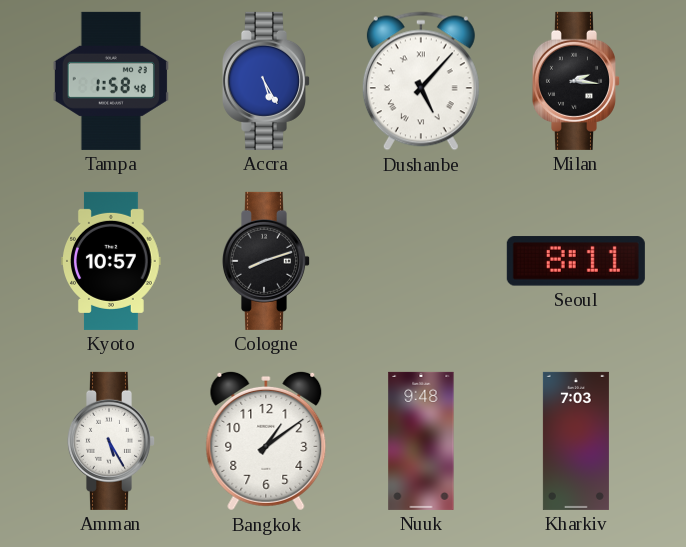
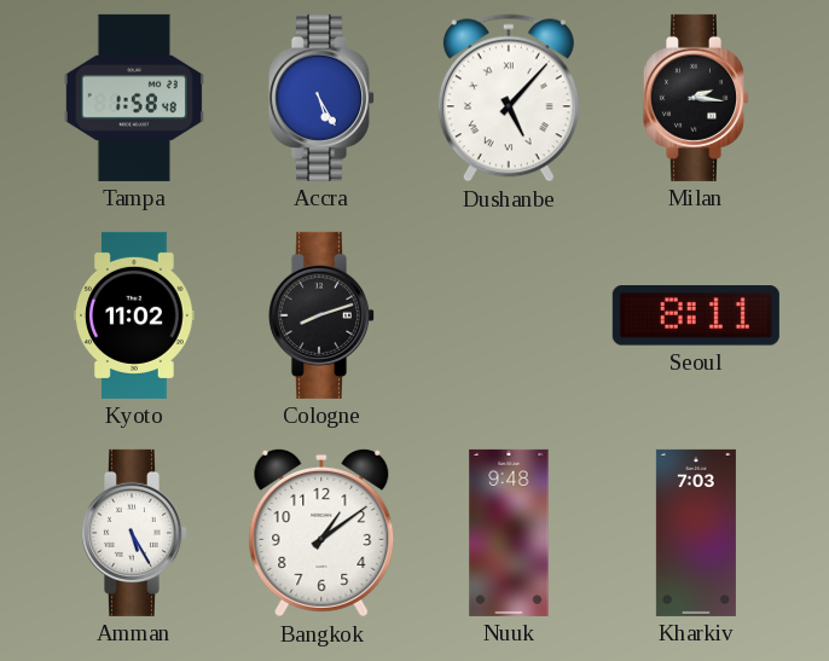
Kyoto: 10:57 -> 11:02 (135, 315)
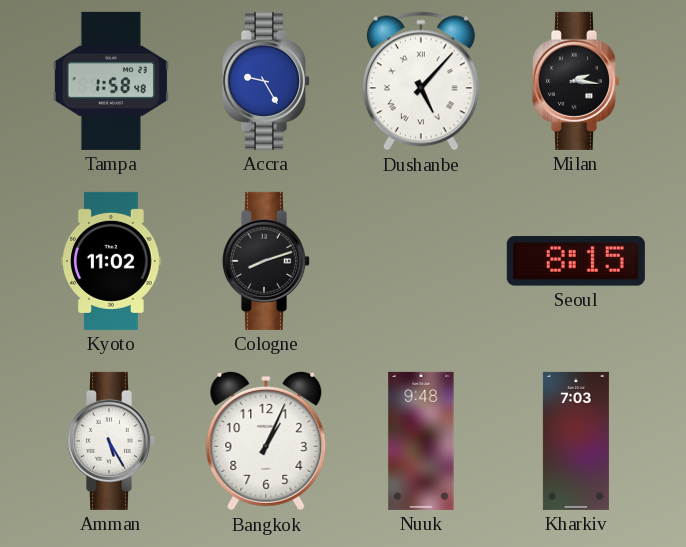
Accra: 5:25 -> 9:25 (265, 81)
Seoul: 8:11 -> 8:15 (576, 261)
Bangkok: 1:09 -> 1:04 (266, 441)
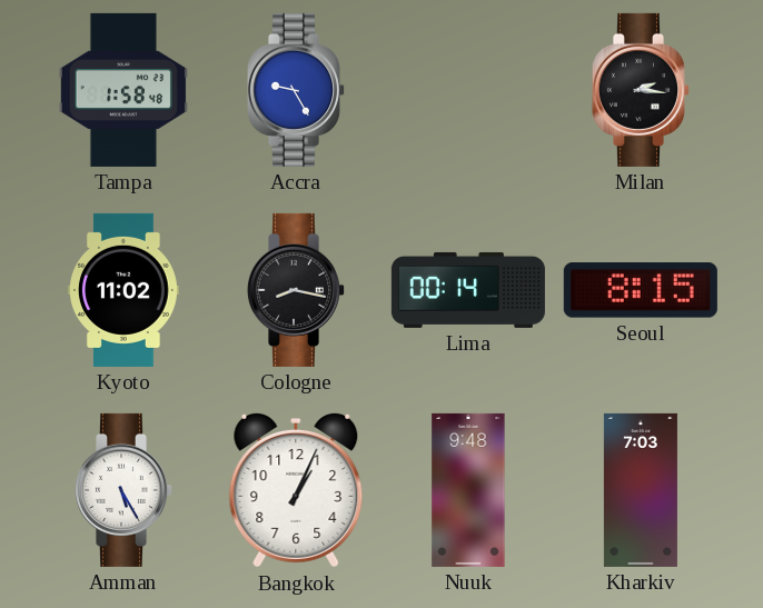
Dushanbe: 5:07 -> none (421, 81)
Cologne: 8:12 -> 8:17 (295, 290)
Lima: none -> 00:14 (468, 290)
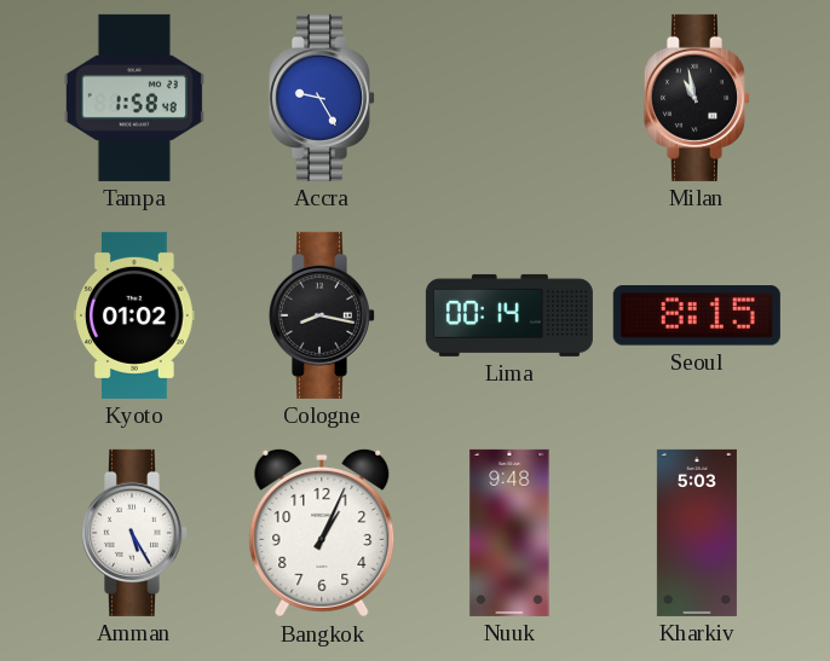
Milan: 2:16 -> 10:58 (696, 98)
Kyoto: 11:02 -> 01:02 (136, 315)
Kharkiv: 7:03 -> 5:03 (697, 533)
